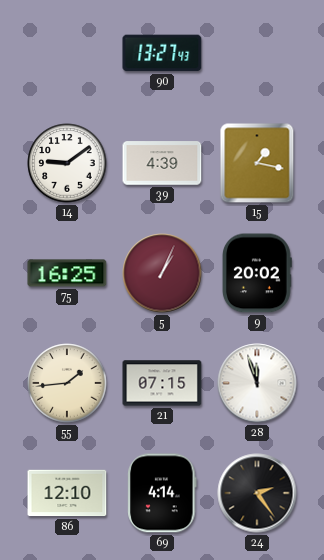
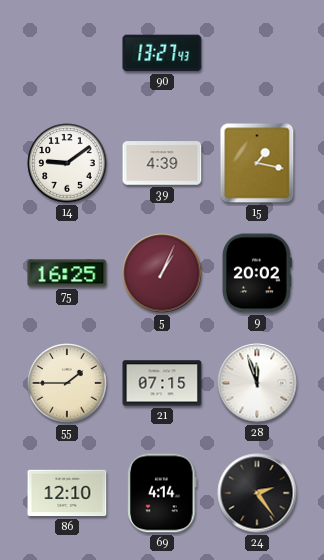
55: 1:44 -> 1:45 (67, 383)
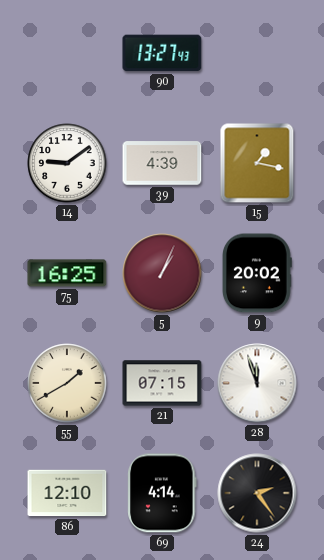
55: 1:45 -> 1:40 (67, 383)
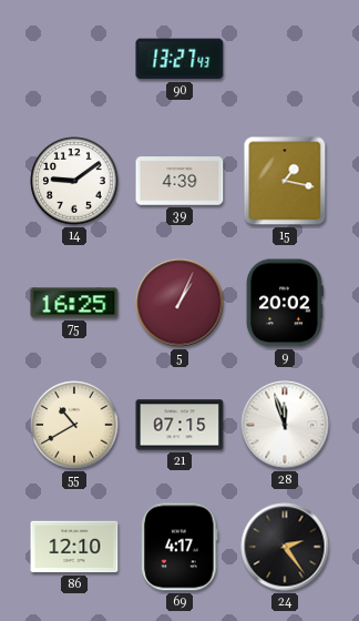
55: 1:40 -> 10:40 (74, 425)
69: 4:14 -> 4:17 (179, 547)
